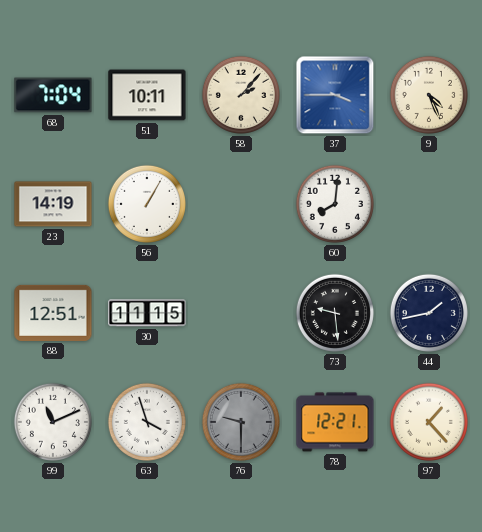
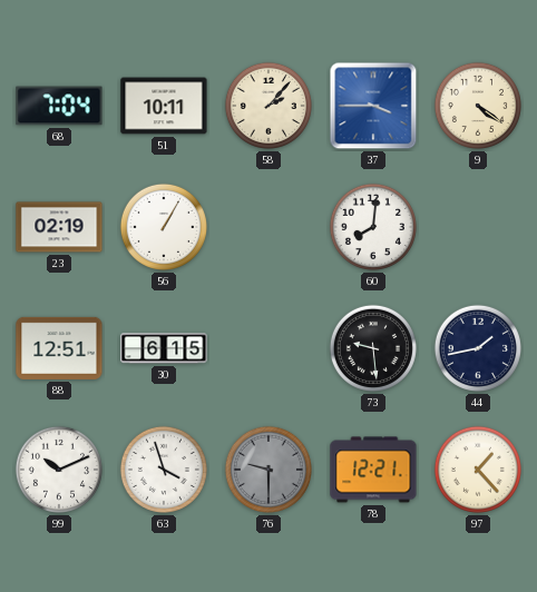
9: 4:26 -> 4:21 (478, 106)
23: 14:19 -> 02:19 (59, 227)
30: 11:15 -> 6:15 (164, 348)
99: 11:11 -> 10:11 (59, 470)
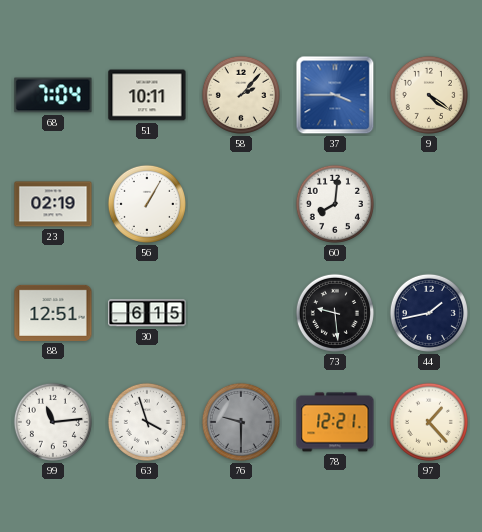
99: 10:11 -> 11:14 (53, 422)
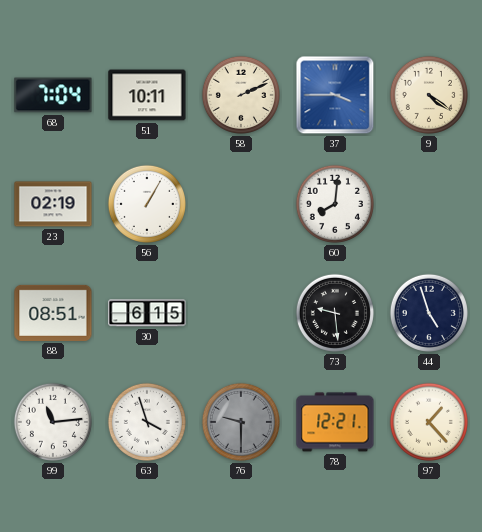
58: 2:07 -> 2:11 (241, 95)
88: 12:51 -> 08:51 (53, 313)
44: 1:43 -> 4:57 (429, 313)
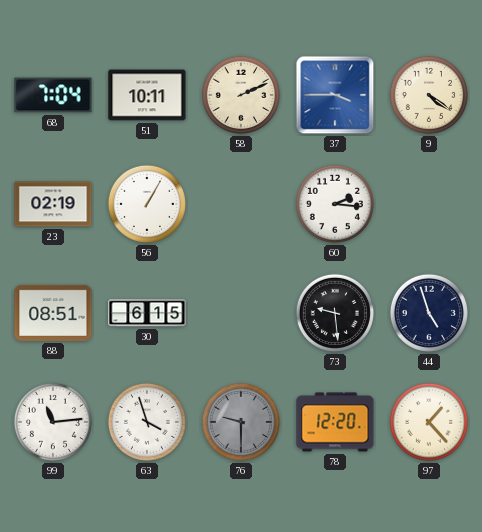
60: 8:01 -> 2:16 (335, 204)
78: 12:21 -> 12:20 (335, 422)
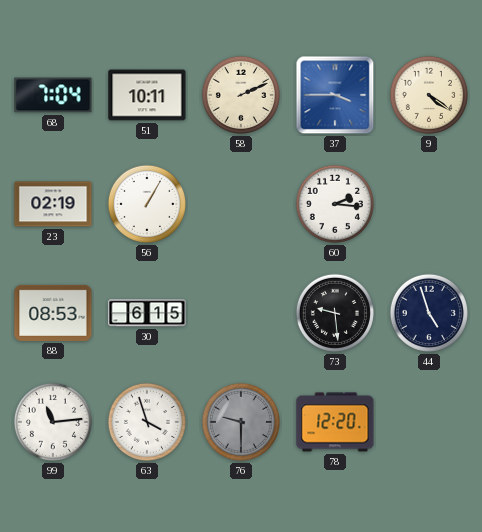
88: 08:51 -> 08:53 (53, 313)
97: 1:23 -> none (429, 422)
